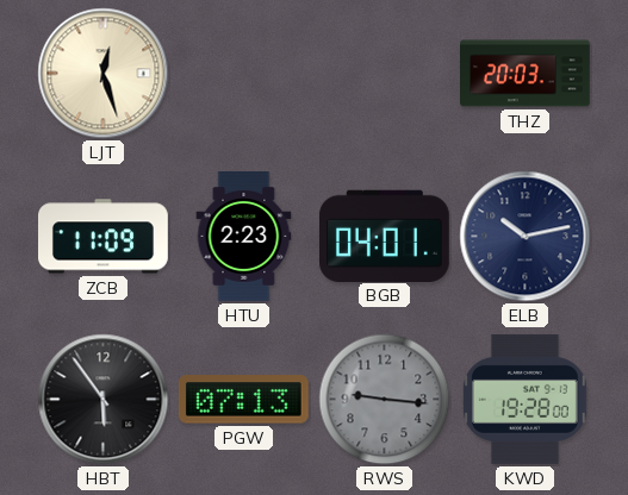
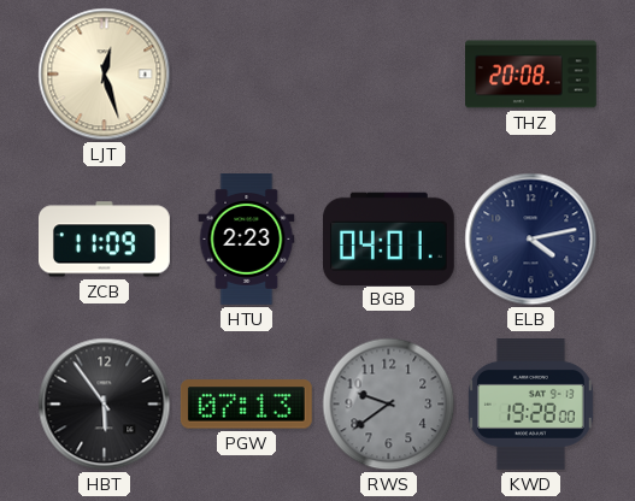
THZ: 20:03 -> 20:08 (531, 75)
ELB: 10:13 -> 4:13 (531, 240)
RWS: 9:16 -> 9:39 (389, 405)
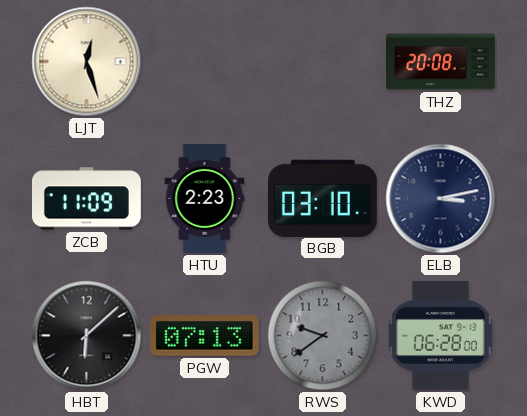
BGB: 04:01 -> 03:10 (322, 198)
ELB: 4:13 -> 3:13 (441, 199)
HBT: 5:54 -> 6:08 (87, 336)
KWD: 19:28 -> 06:28 (441, 335)
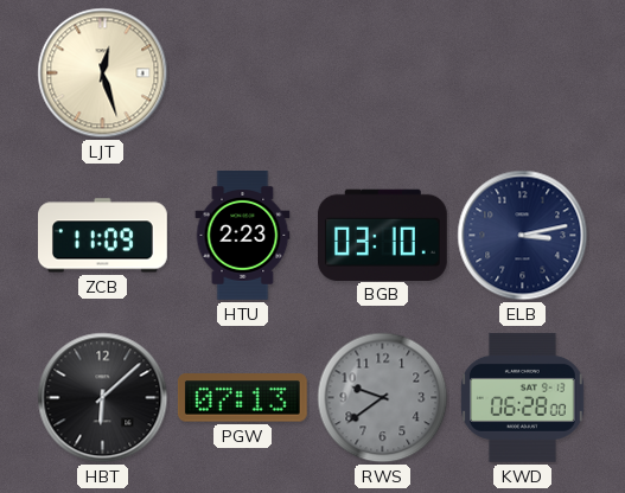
THZ: 20:08 -> none (441, 62)
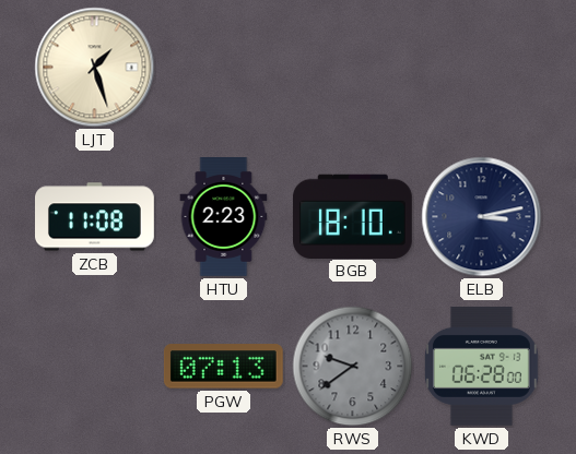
LJT: 12:27 -> 1:27 (95, 68)
ZCB: 11:09 -> 11:08 (95, 217)
BGB: 03:10 -> 18:10 (352, 216)
HBT: 6:08 -> none (103, 398)
